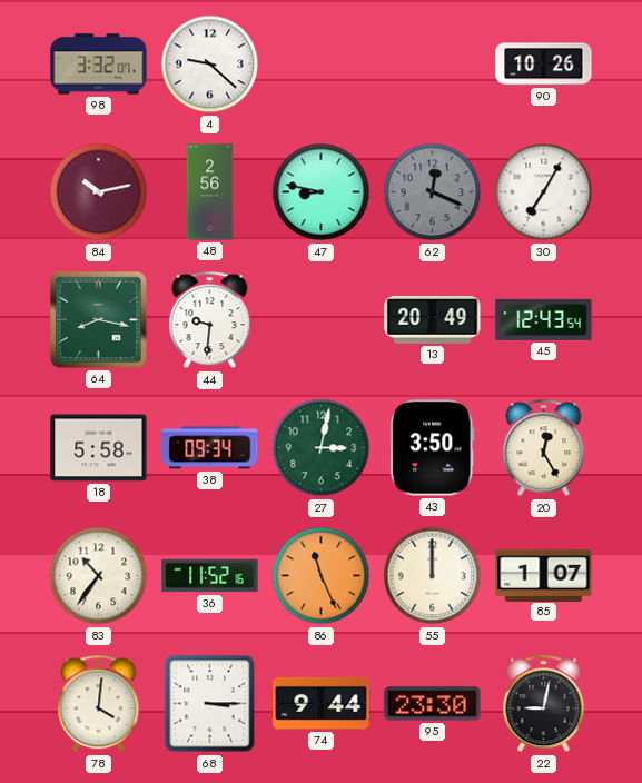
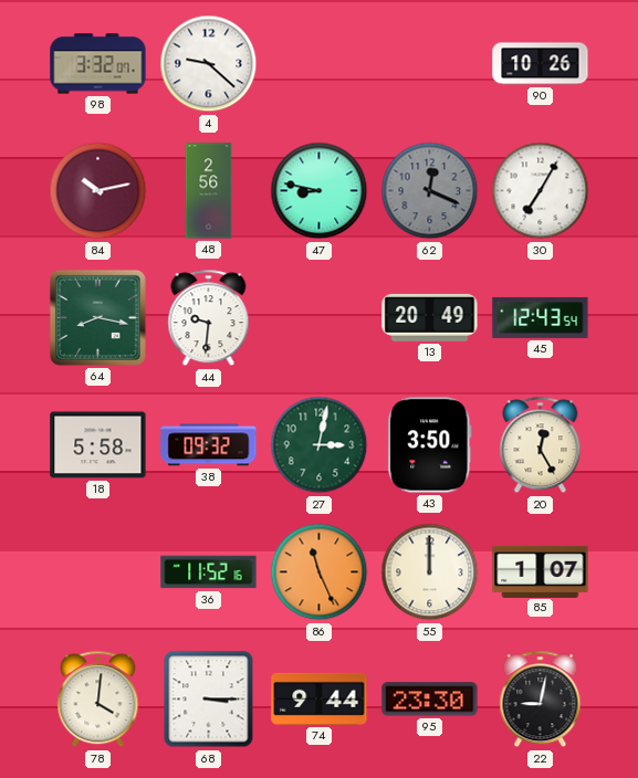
38: 09:34 -> 09:32 (209, 445)
83: 10:36 -> none (99, 576)
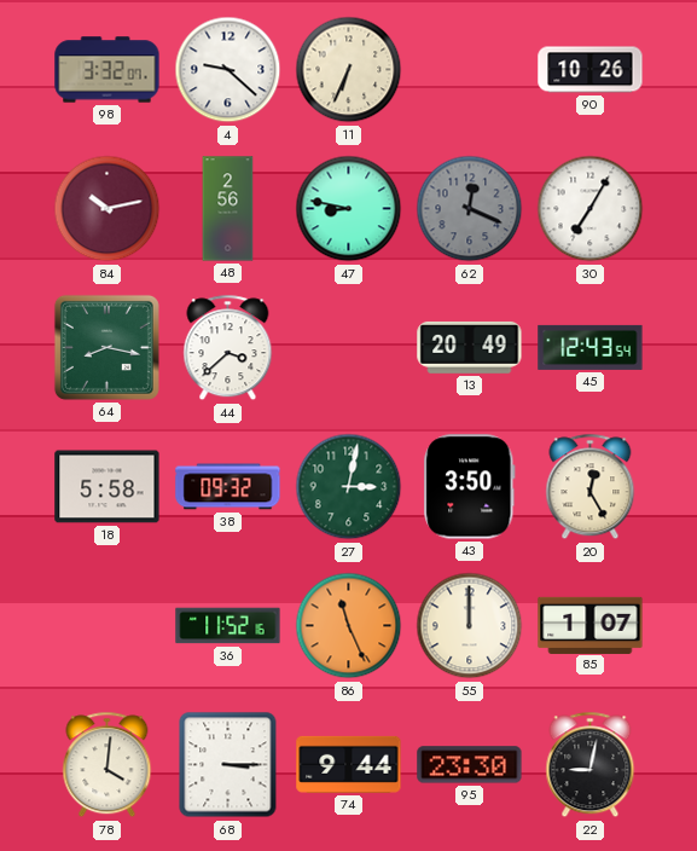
11: none -> 6:34 (349, 70)
44: 9:31 -> 3:38 (228, 348)
